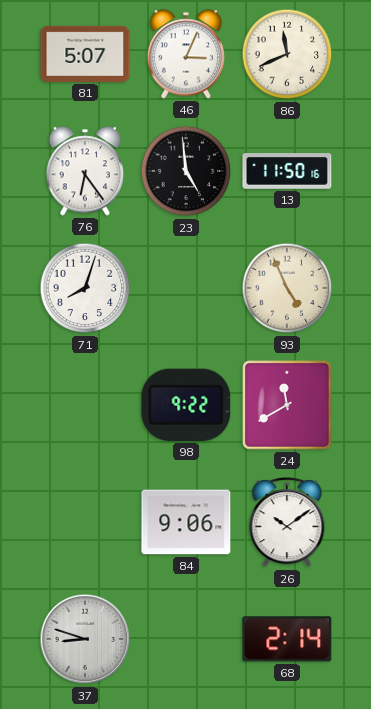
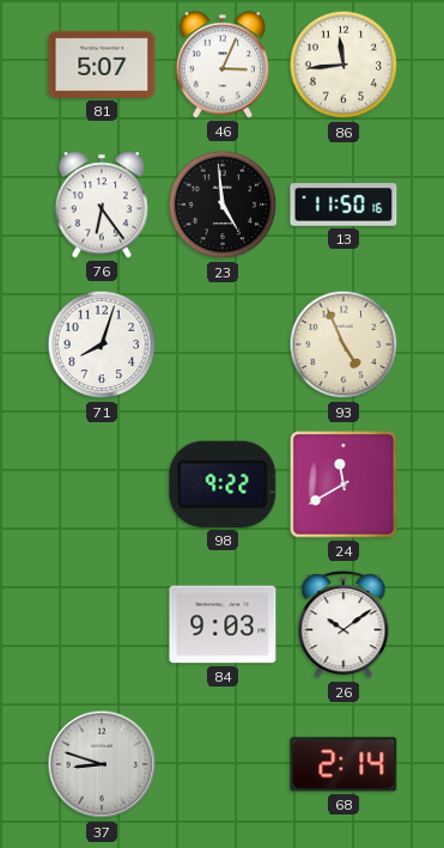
86: 11:41 -> 11:44 (343, 65)
84: 9:06 -> 9:03 (223, 624)
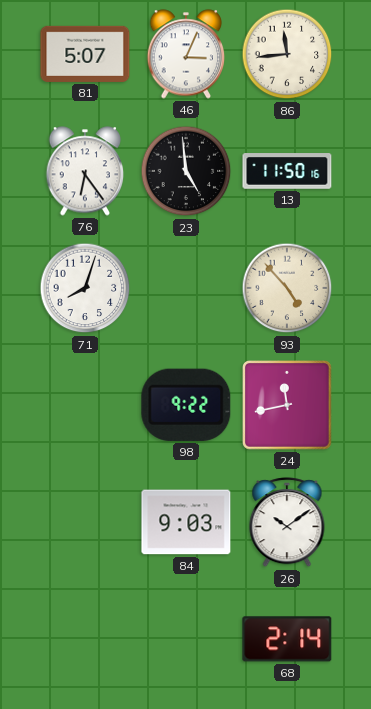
93: 4:56 -> 4:53 (287, 288)
24: 11:40 -> 11:43 (288, 406)
37: 8:48 -> none (102, 764)
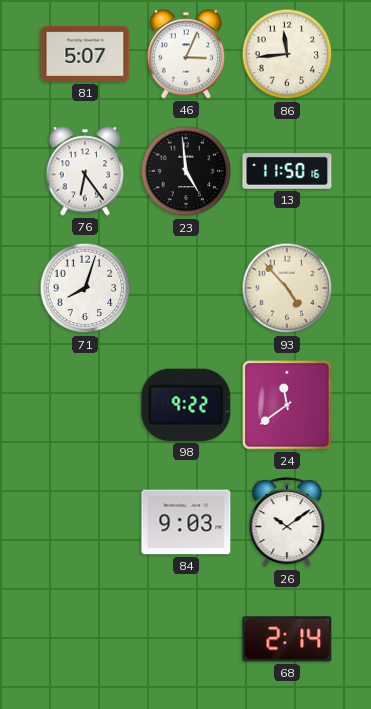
24: 11:43 -> 11:39 (288, 406)
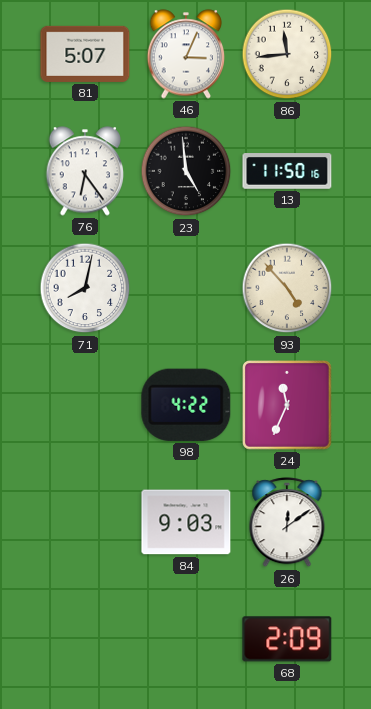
71: 8:03 -> 8:02 (85, 288)
98: 9:22 -> 4:22 (186, 405)
24: 11:39 -> 11:34 (288, 406)
26: 10:09 -> 12:09 (287, 523)
68: 2:14 -> 2:09 (287, 639)
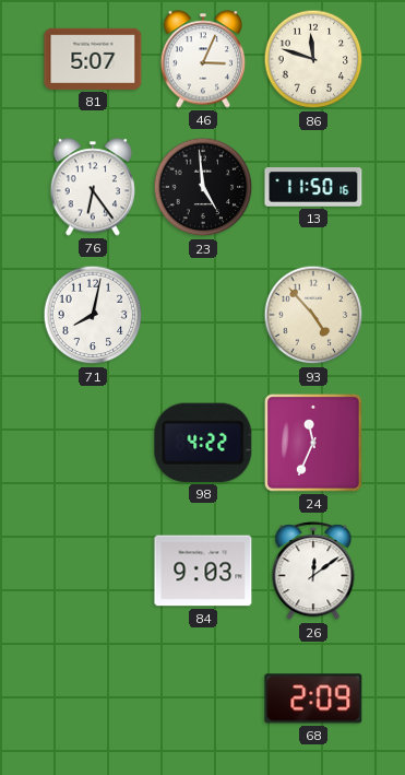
86: 11:44 -> 11:48 (313, 59)
